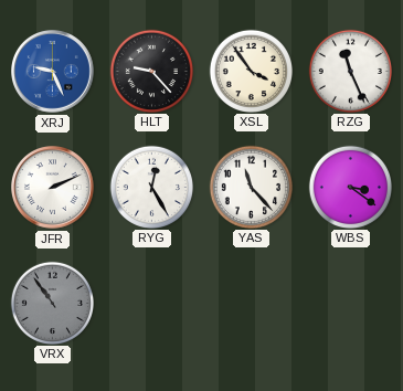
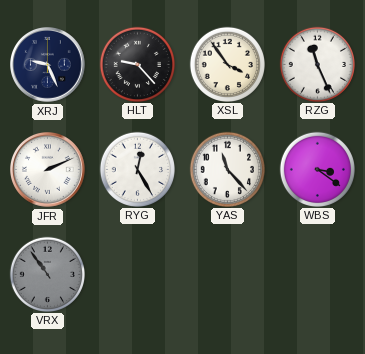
XRJ dial: blue -> navy (48, 65)
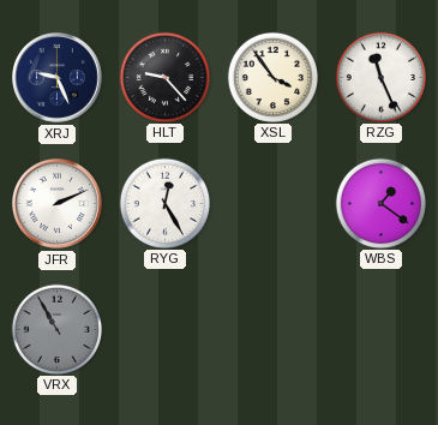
YAS: 11:23 -> none (227, 169)
WBS: 3:21 -> 1:21 (380, 203)
VRX: 10:54 -> 10:55 (56, 329)
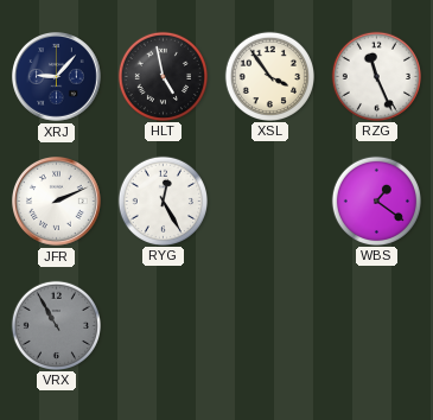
XRJ: 9:26 -> 9:07 (57, 77)
HLT: 9:23 -> 4:58 (163, 76)
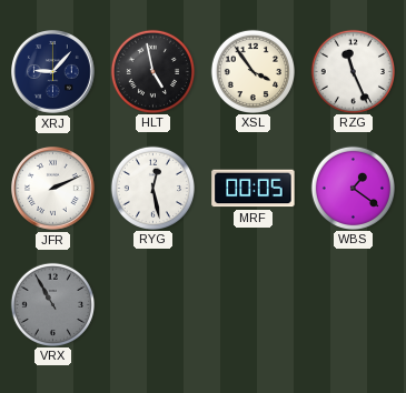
RYG: 12:25 -> 12:28 (152, 188)
MRF: none -> 00:05 (254, 189)
